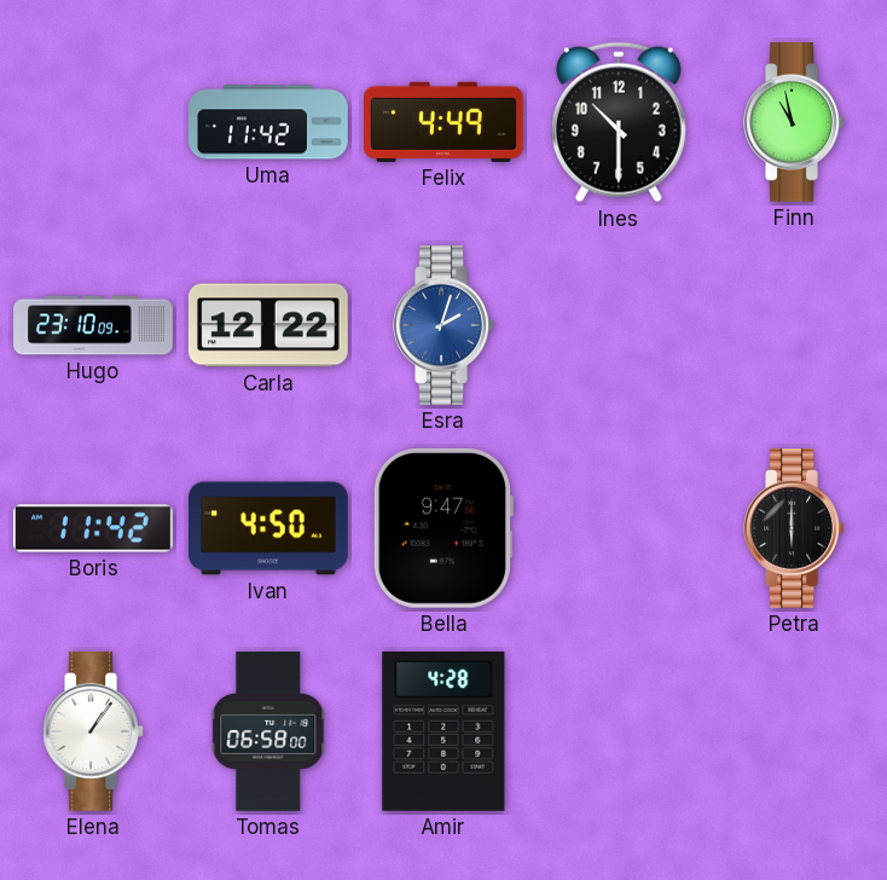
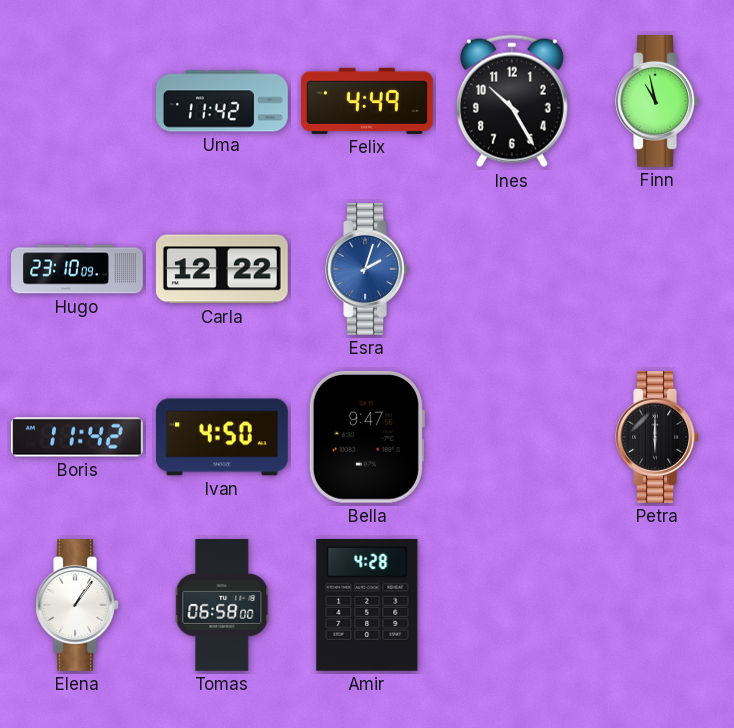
Ines: 10:30 -> 10:25 (512, 101)
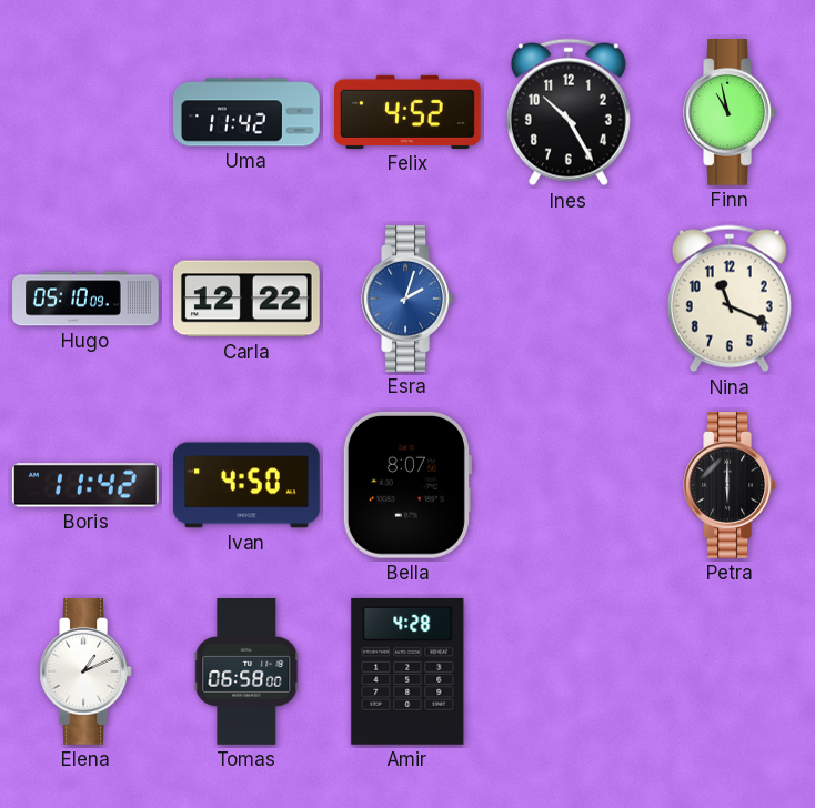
Felix: 4:49 -> 4:52 (409, 112)
Hugo: 23:10 -> 05:10 (85, 299)
Nina: none -> 11:19 (730, 299)
Bella: 9:47 -> 8:07 (406, 485)
Elena: 1:06 -> 1:11 (85, 673)
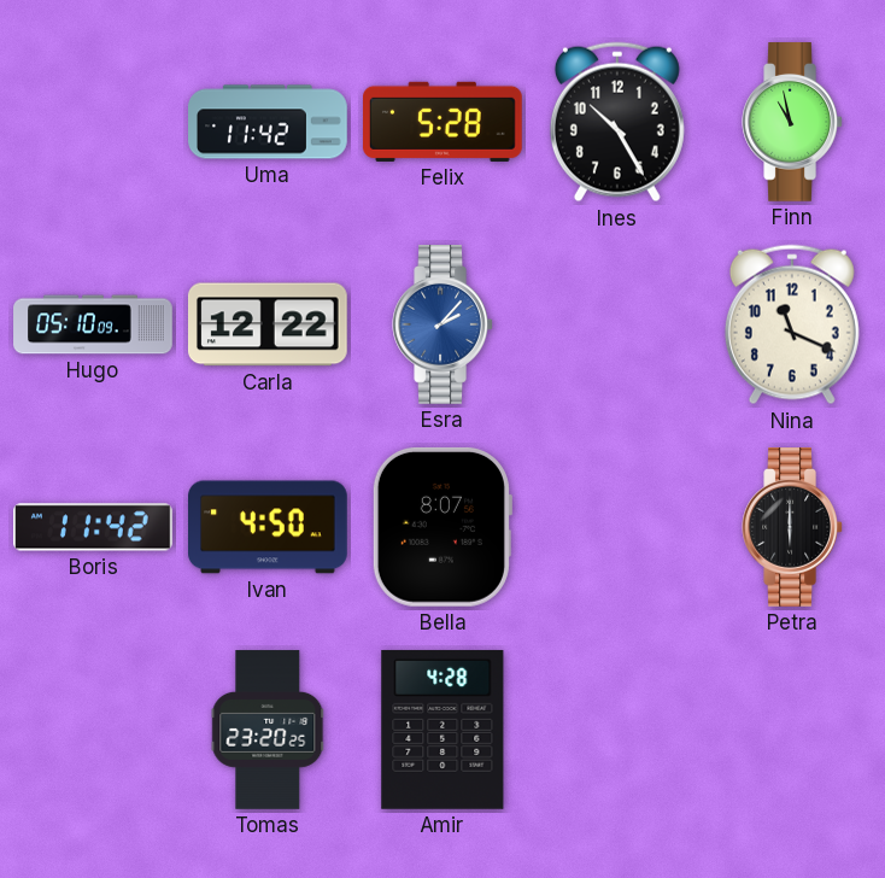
Felix: 4:52 -> 5:28 (444, 122)
Esra: 2:03 -> 2:07 (443, 326)
Elena: 1:11 -> none (85, 673)
Tomas: 06:58 -> 23:20 (268, 730)
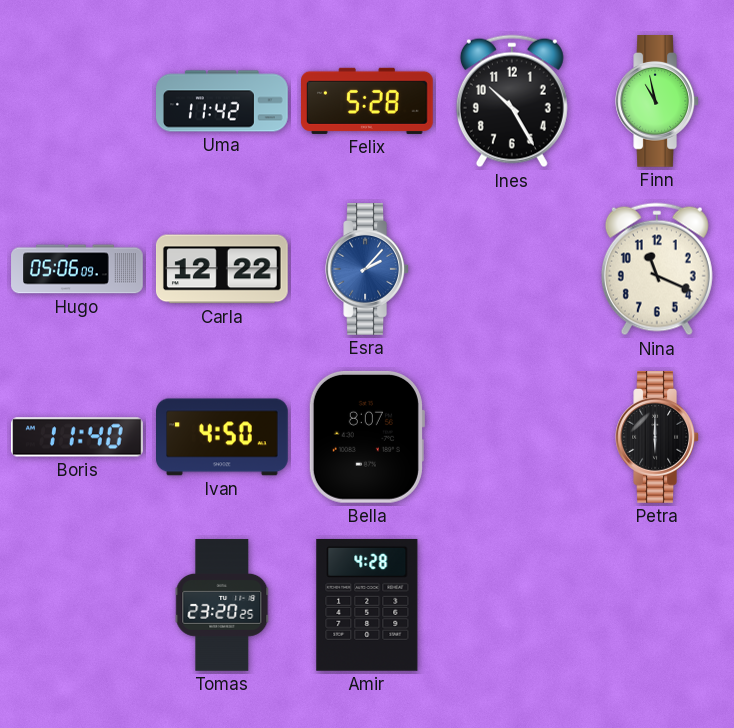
Hugo: 05:10 -> 05:06 (77, 269)
Boris: 11:42 -> 11:40 (78, 437)
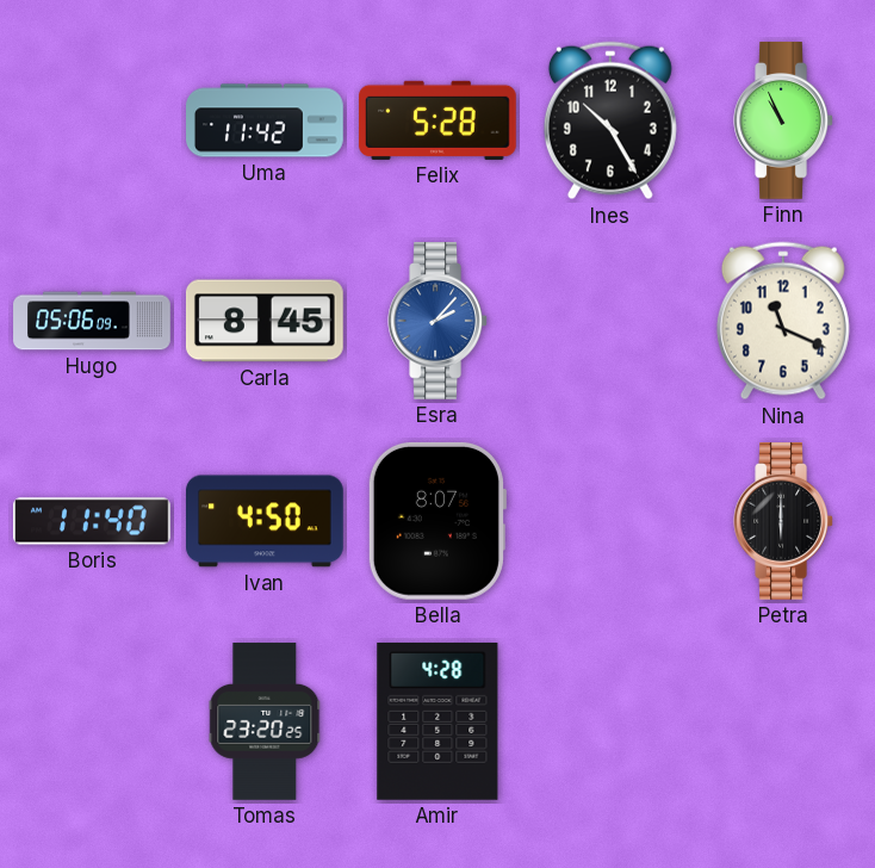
Finn: 10:58 -> 10:56 (783, 122)
Carla: 12:22 -> 8:45 (265, 321)
